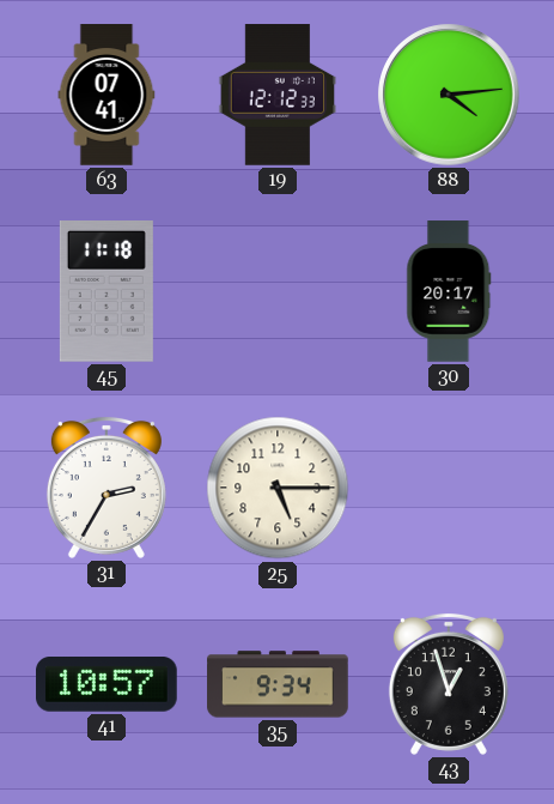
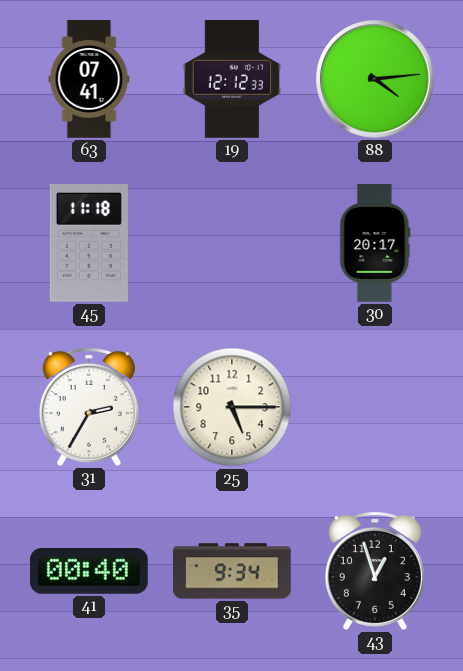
41: 10:57 -> 00:40 (90, 572)
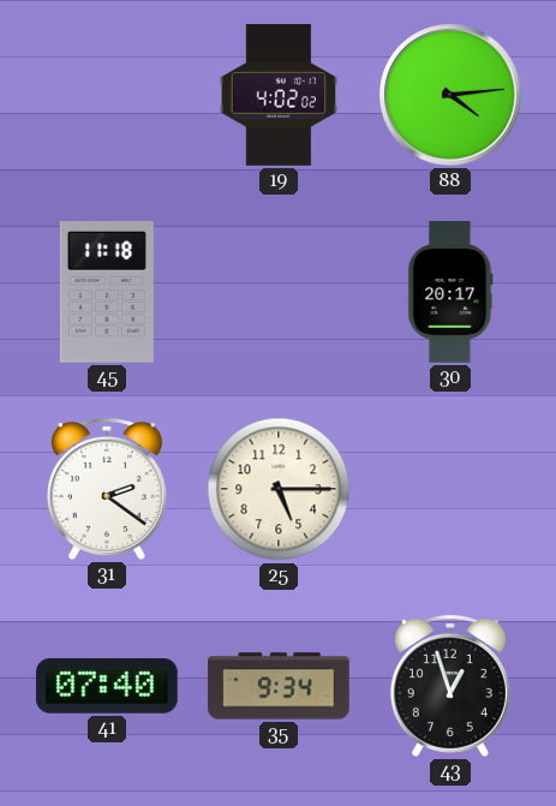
63: 07:41 -> none (89, 79)
19: 12:12 -> 4:02 (277, 95)
31: 2:35 -> 2:21 (107, 489)
41: 00:40 -> 07:40 (108, 687)
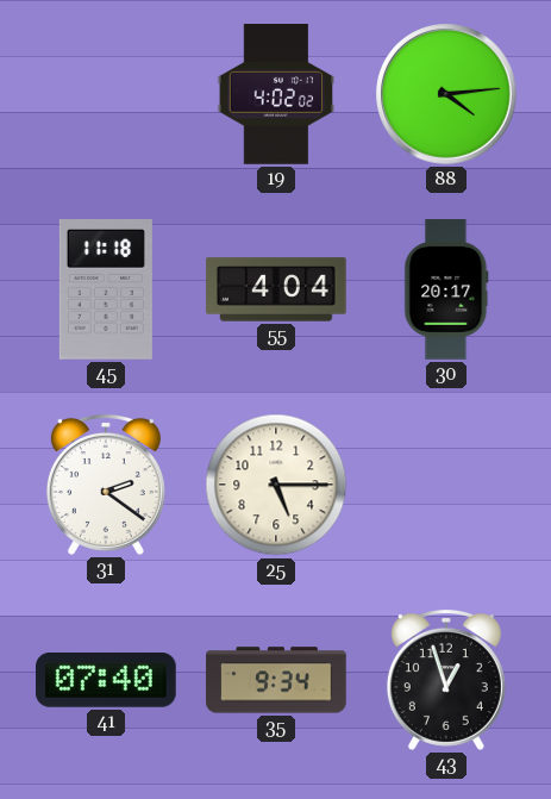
55: none -> 4:04 (276, 289)
